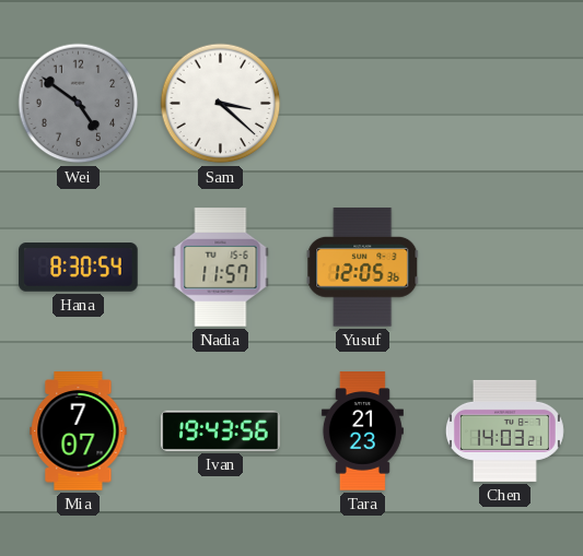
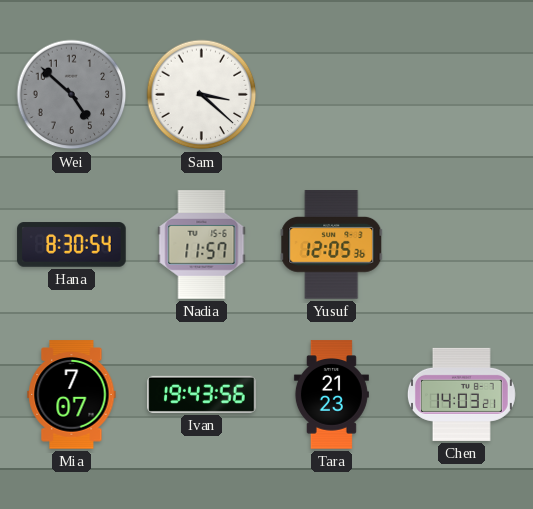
Wei: 4:51 -> 4:52 (72, 95)
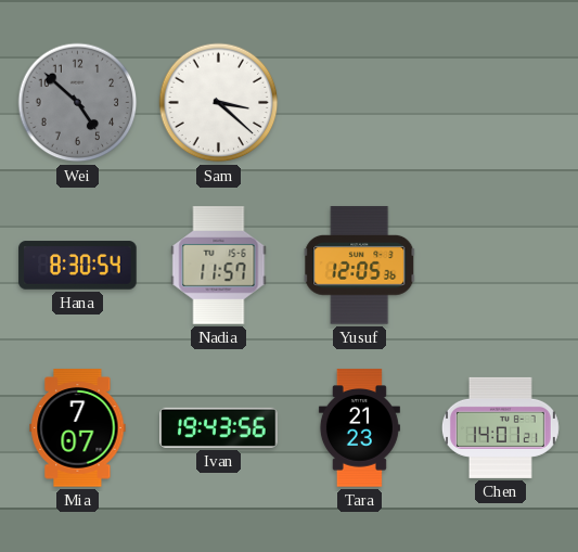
Chen: 14:03 -> 14:01 (500, 427)
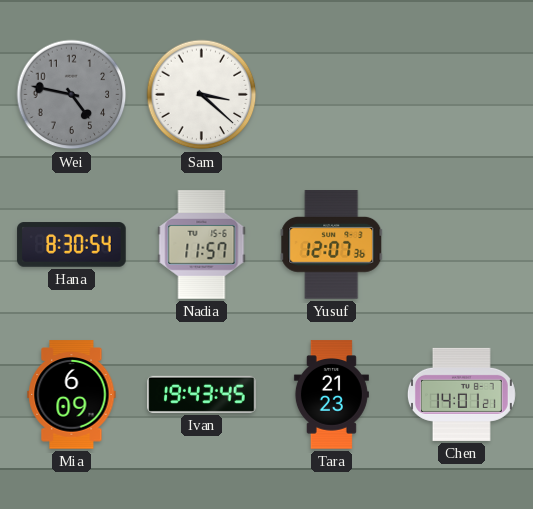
Wei: 4:52 -> 4:47 (72, 95)
Yusuf: 12:05 -> 12:07 (332, 245)
Mia: 7:07 -> 6:09 (72, 395)
Ivan: 19:43:56 -> 19:43:45 (202, 394)
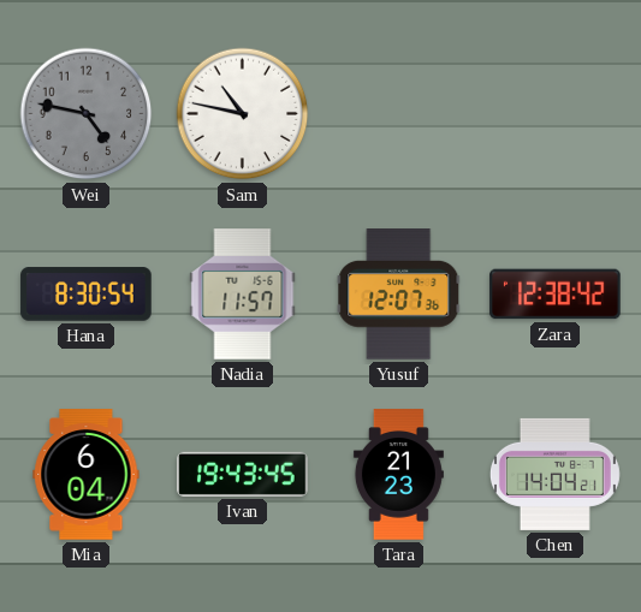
Sam: 3:22 -> 10:47 (243, 114)
Zara: none -> 12:38 (556, 295)
Mia: 6:09 -> 6:04 (87, 475)
Chen: 14:01 -> 14:04 (554, 474)
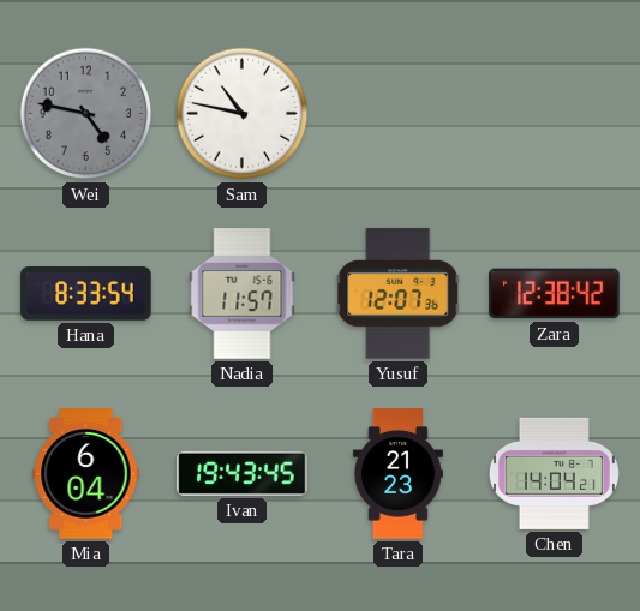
Hana: 8:30 -> 8:33 (86, 294)
